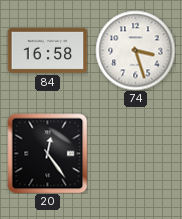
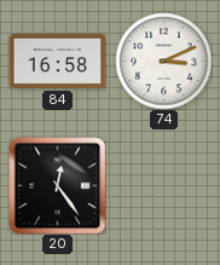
74: 3:27 -> 3:11 (163, 61)
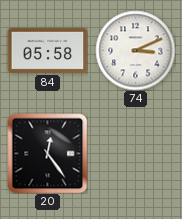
84: 16:58 -> 05:58 (47, 50)
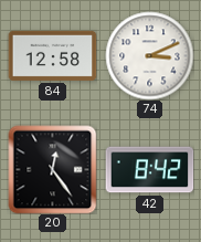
84: 05:58 -> 12:58 (52, 55)
42: none -> 8:42 (149, 170)
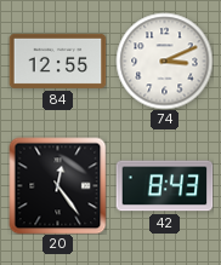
84: 12:58 -> 12:55 (57, 61)
42: 8:42 -> 8:43 (164, 186)
